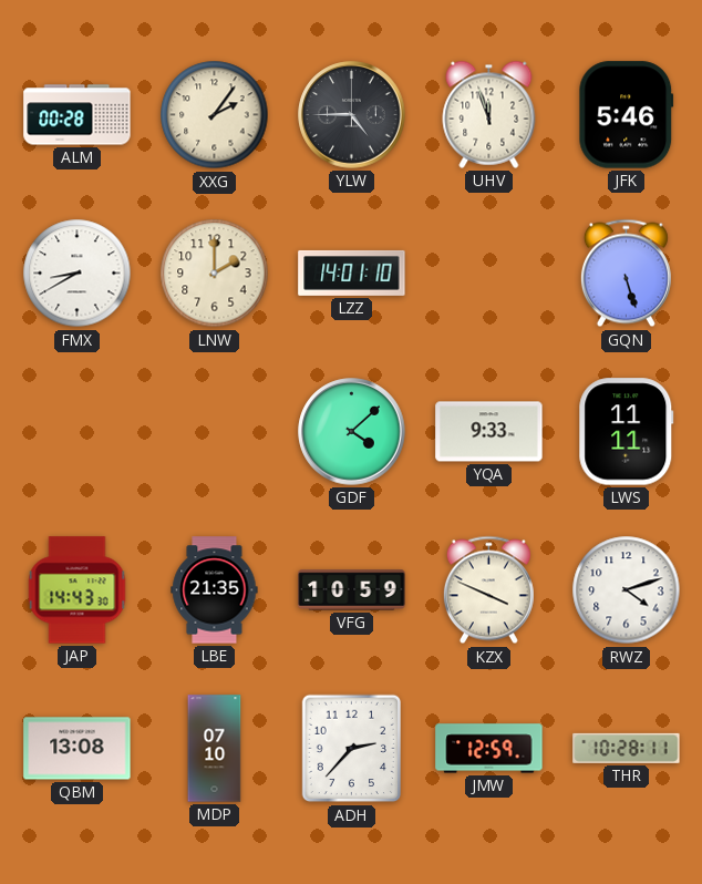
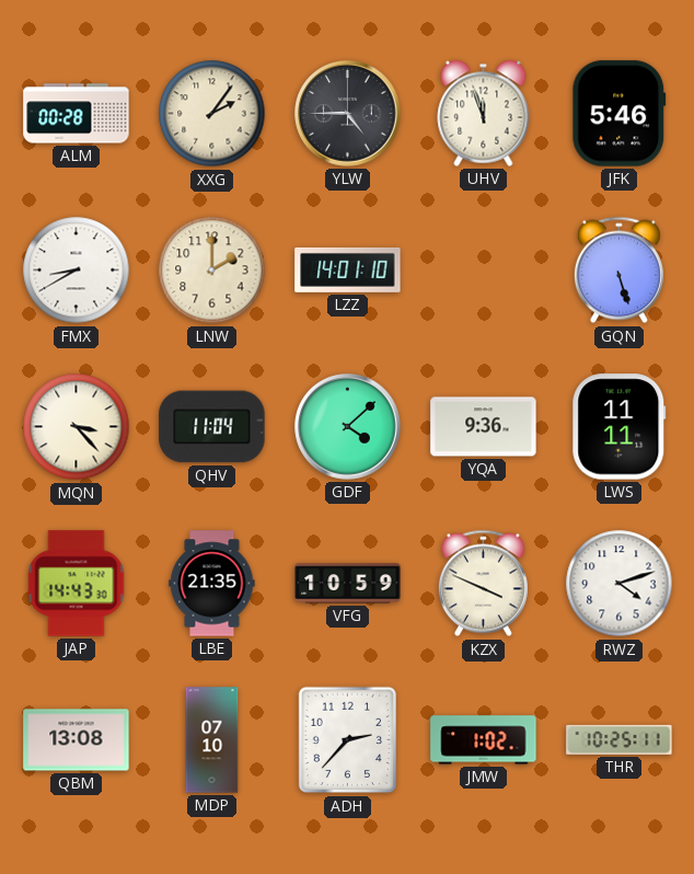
MQN: none -> 3:23 (77, 427)
QHV: none -> 11:04 (212, 427)
YQA: 9:33 -> 9:36 (484, 427)
JMW: 12:59 -> 1:02 (484, 740)
THR: 10:28 -> 10:25 (620, 739)
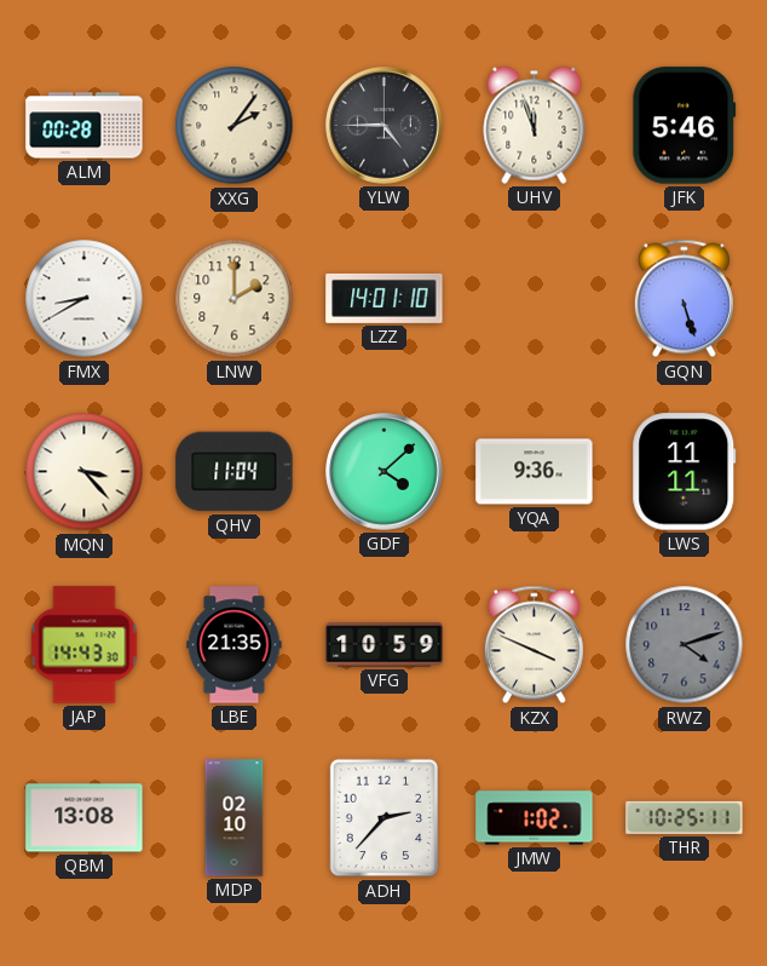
RWZ dial: white -> grey (685, 645)
MDP: 07:10 -> 02:10 (235, 818)
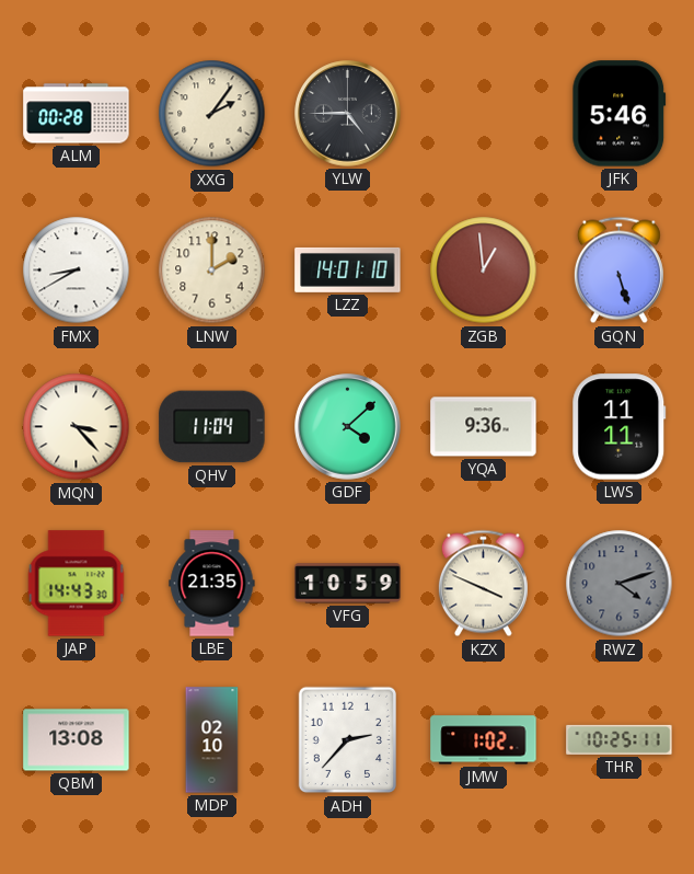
UHV: 11:57 -> none (535, 125)
ZGB: none -> 12:59 (484, 271)
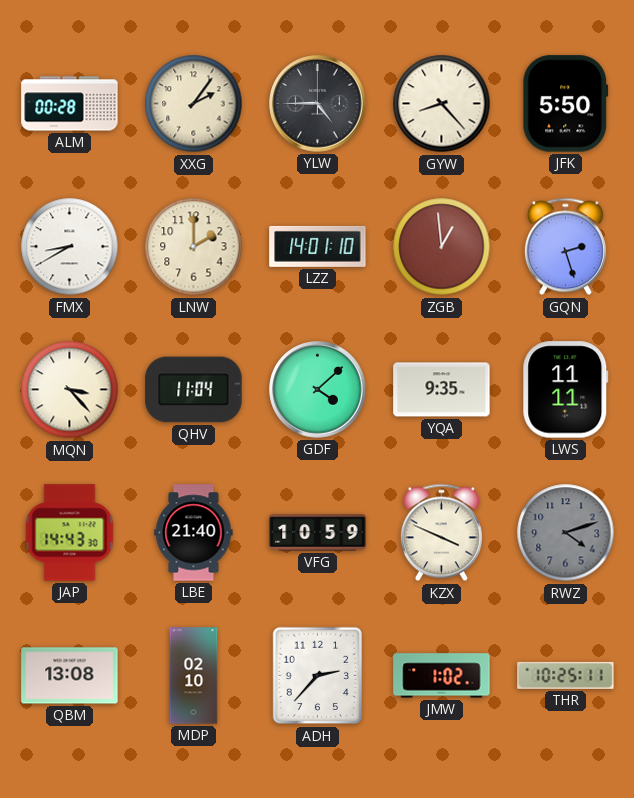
GYW: none -> 8:23 (442, 104)
JFK: 5:46 -> 5:50 (566, 104)
GQN: 5:27 -> 2:27 (565, 247)
YQA: 9:36 -> 9:35 (442, 390)
LBE: 21:35 -> 21:40 (194, 533)
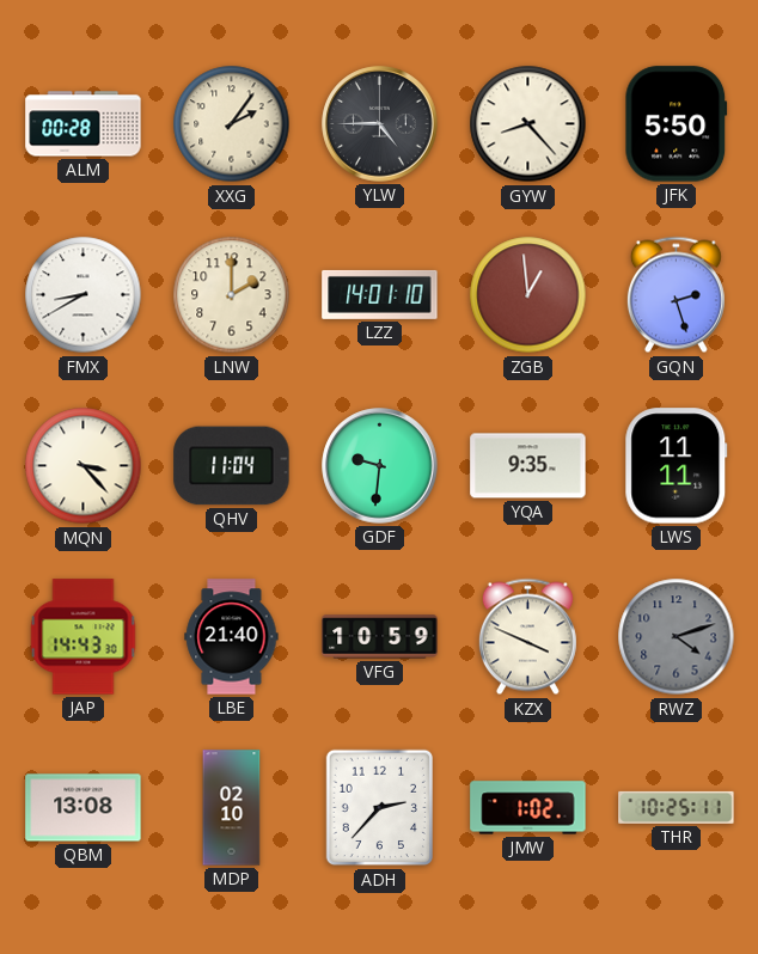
GDF: 4:08 -> 9:31 (380, 466)
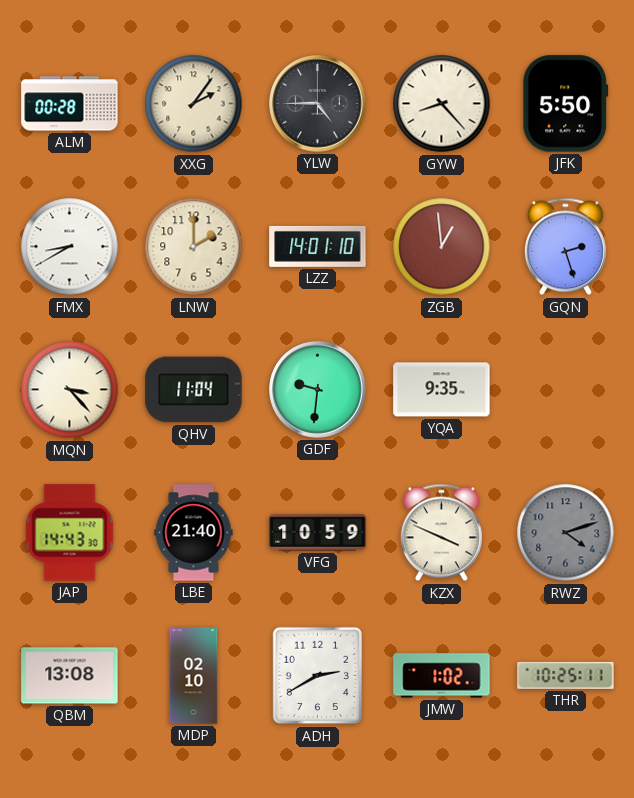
LWS: 11:11 -> none (677, 466)
ADH: 2:37 -> 2:40 (317, 676)
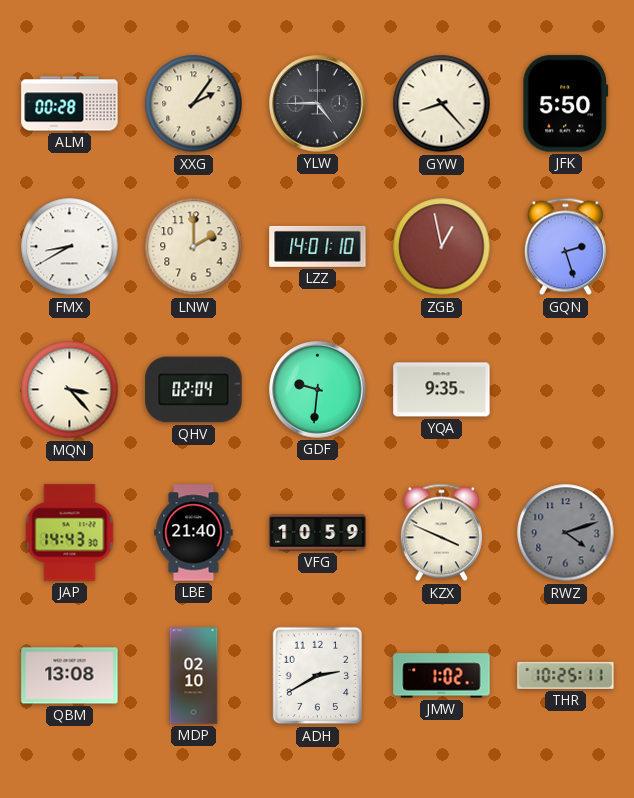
ZGB: 12:59 -> 12:58 (442, 247)
QHV: 11:04 -> 02:04 (194, 390)
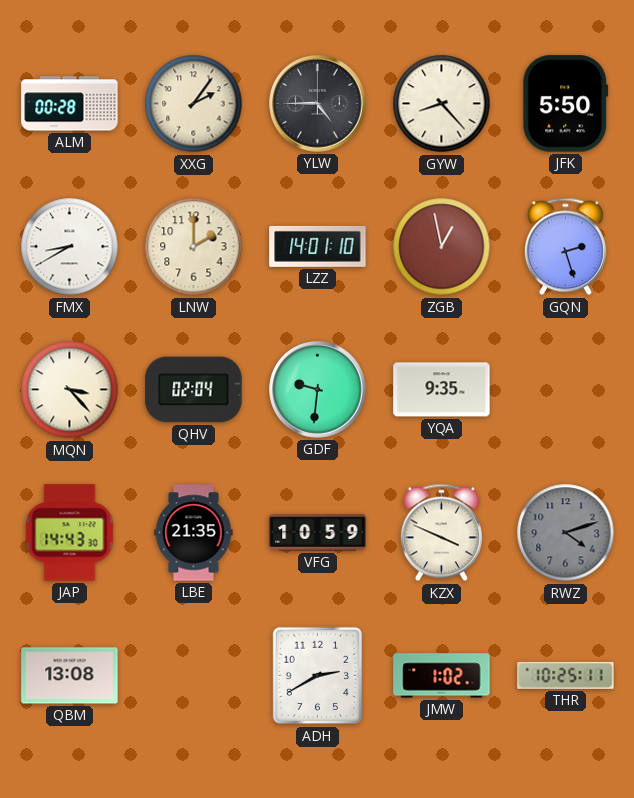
LBE: 21:40 -> 21:35 (194, 533)
MDP: 02:10 -> none (194, 676)
